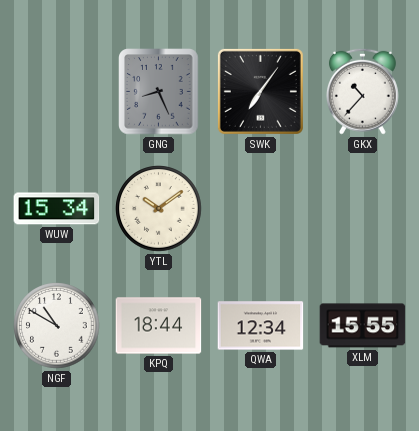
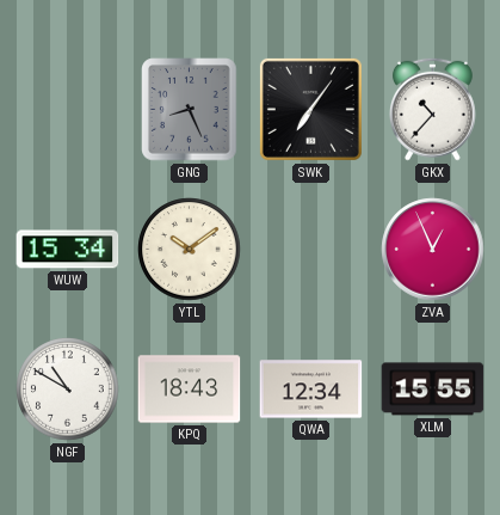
ZVA: none -> 12:56 (433, 250)
KPQ: 18:44 -> 18:43 (190, 390)
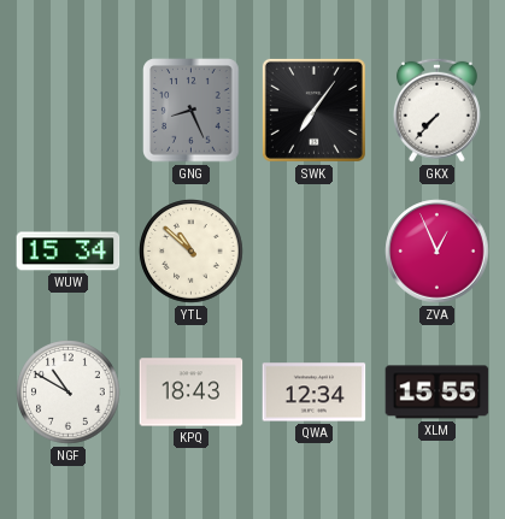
GKX: 10:37 -> 7:37 (436, 110)
YTL: 10:09 -> 10:52 (192, 252)
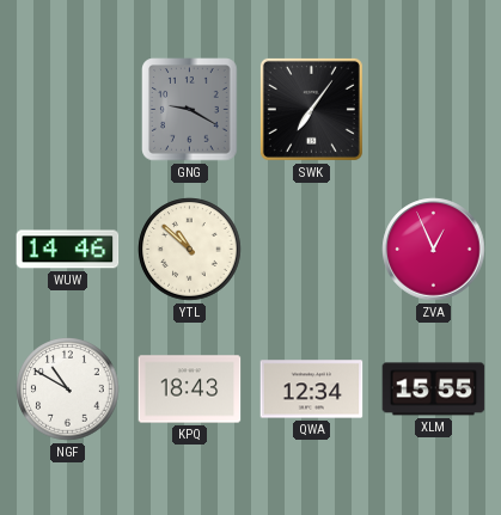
GNG: 8:26 -> 9:20 (190, 110)
GKX: 7:37 -> none (436, 110)
WUW: 15:34 -> 14:46 (68, 250)
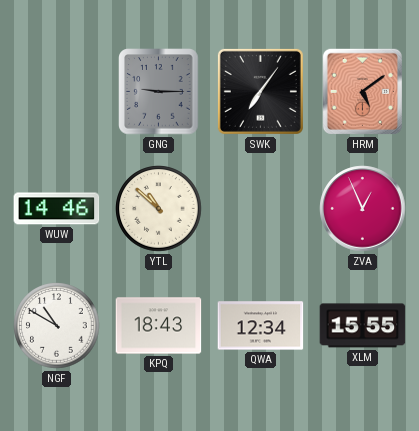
GNG: 9:20 -> 9:15 (159, 92)
HRM: none -> 5:09 (362, 91)
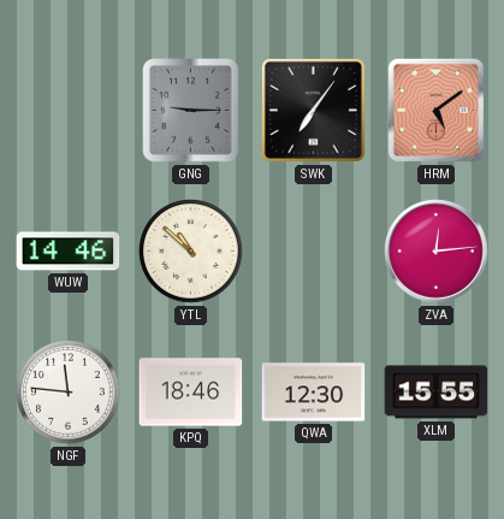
ZVA: 12:56 -> 12:14 (437, 252)
NGF: 10:50 -> 11:46 (69, 393)
KPQ: 18:43 -> 18:46 (191, 393)
QWA: 12:34 -> 12:30 (314, 393)
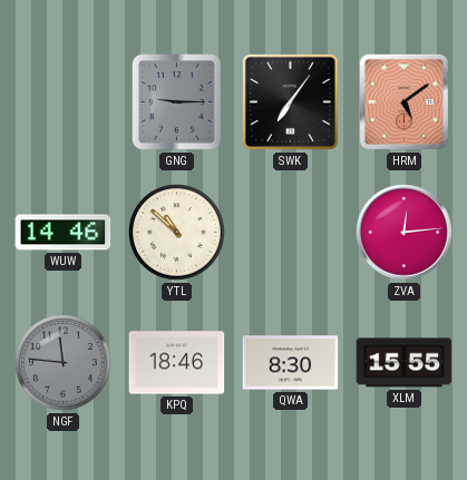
NGF dial: white -> grey (64, 363)
QWA: 12:30 -> 8:30 (291, 363)
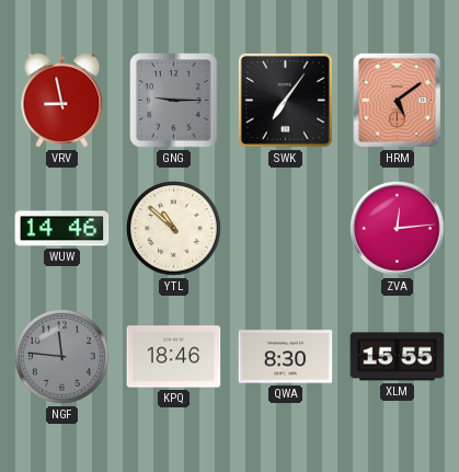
VRV: none -> 8:58 (62, 101)
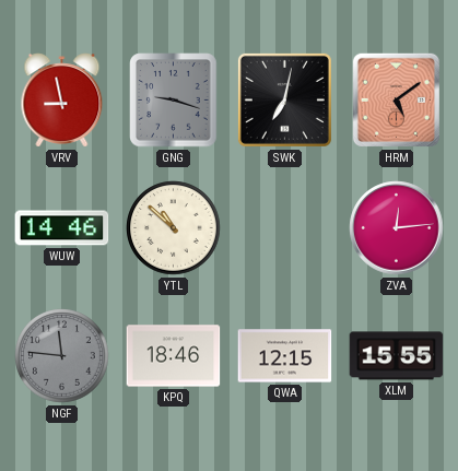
GNG: 9:15 -> 9:18 (174, 101)
SWK: 7:06 -> 7:02 (284, 99)
QWA: 8:30 -> 12:15 (285, 356)
